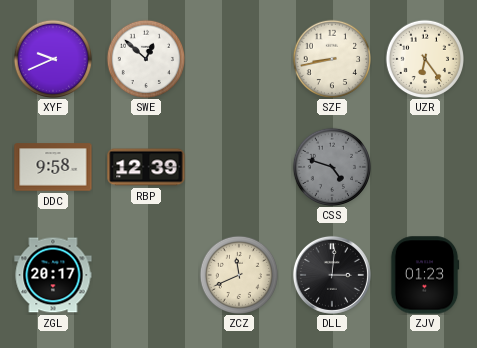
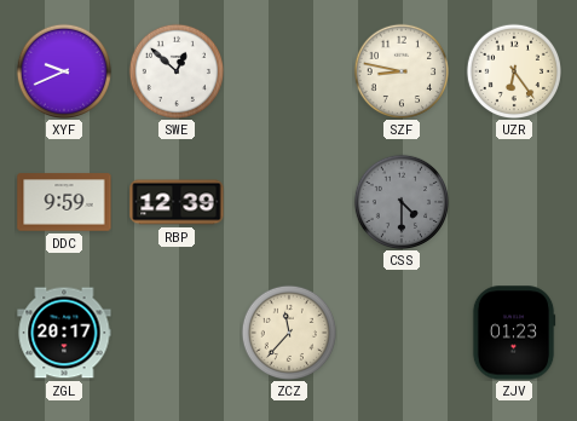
SZF: 8:43 -> 8:47 (400, 70)
DDC: 9:58 -> 9:59 (64, 202)
CSS: 4:48 -> 4:30 (400, 201)
ZCZ: 11:41 -> 11:37 (288, 331)
DLL: 3:01 -> none (332, 275)
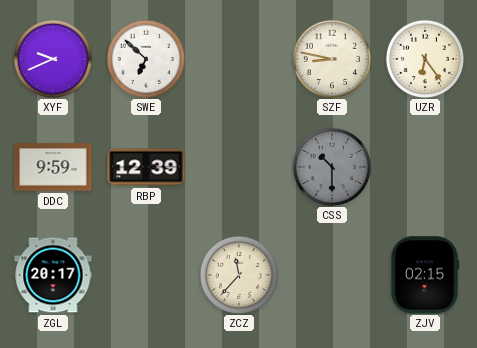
SWE: 12:52 -> 6:52 (145, 58)
CSS: 4:30 -> 10:30 (331, 166)
ZJV: 01:23 -> 02:15 (425, 275)
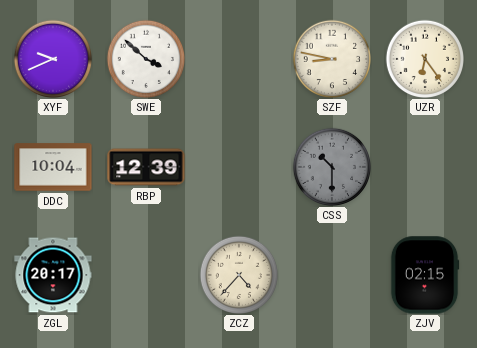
SWE: 6:52 -> 3:52 (145, 58)
DDC: 9:59 -> 10:04 (53, 167)
ZCZ: 11:37 -> 4:37 (238, 274)
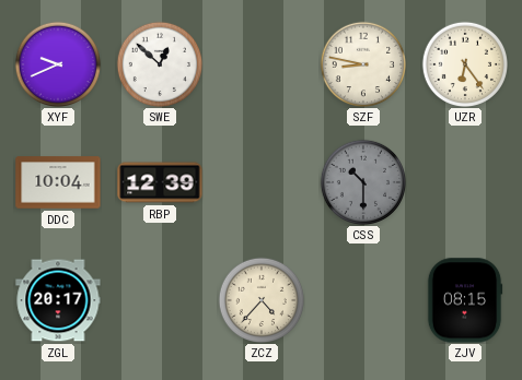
SWE: 3:52 -> 12:52 (159, 63)
ZJV: 02:15 -> 08:15 (465, 300)
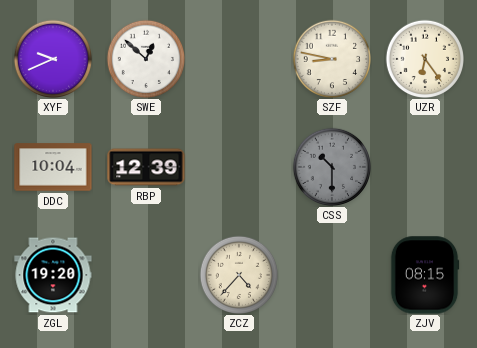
ZGL: 20:17 -> 19:20 (53, 275)
